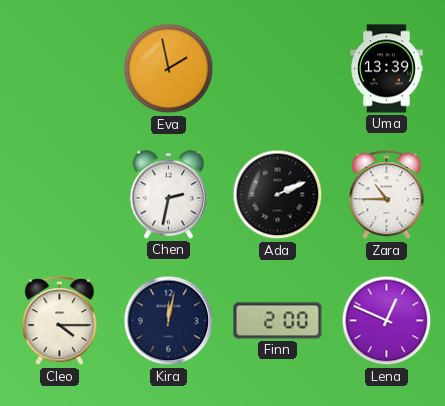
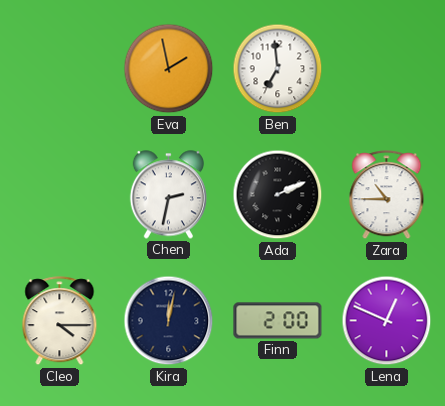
Ben: none -> 6:59 (278, 69)
Uma: 13:39 -> none (387, 69)
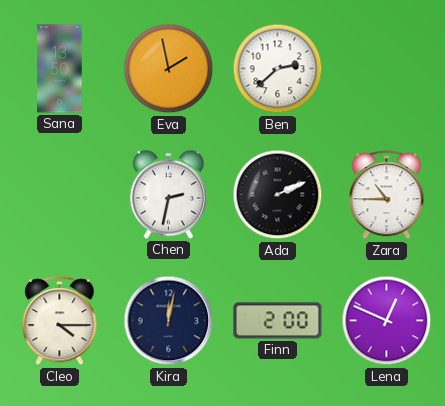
Sana: none -> 13:50 (60, 69)
Ben: 6:59 -> 2:38 (278, 69)
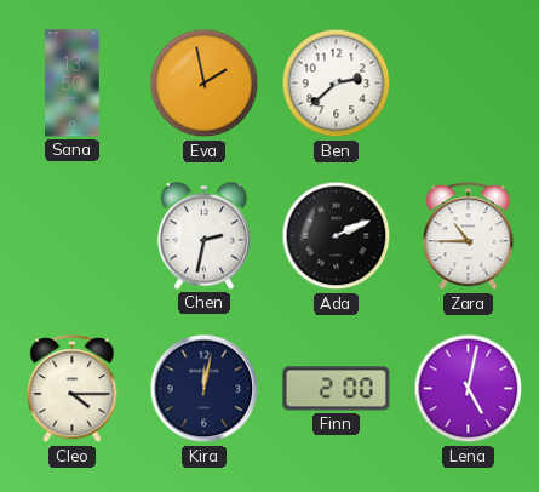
Lena: 12:49 -> 5:02 (469, 389)
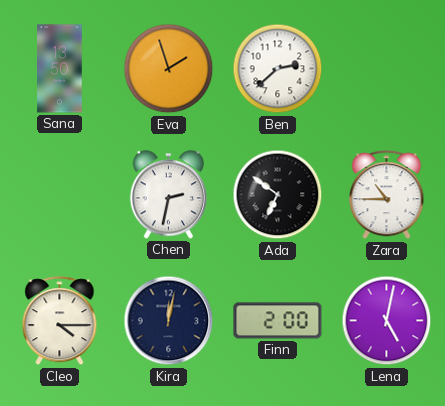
Eva: 1:58 -> 1:57 (169, 69)
Ada: 2:11 -> 6:51 (278, 195)
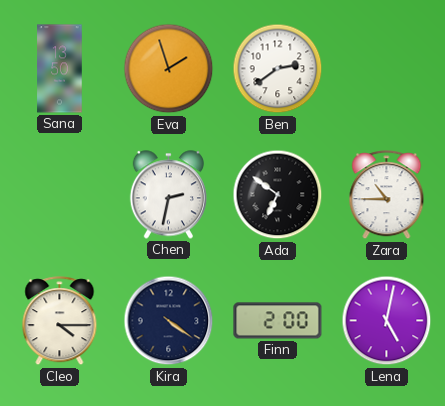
Ben: 2:38 -> 2:39 (278, 69)
Kira: 12:02 -> 4:21 (169, 321)
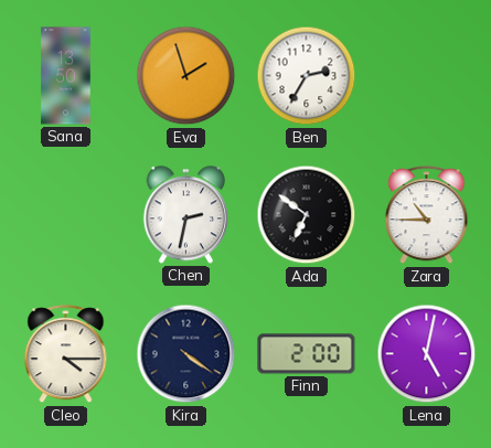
Ben: 2:39 -> 2:35 (307, 76)
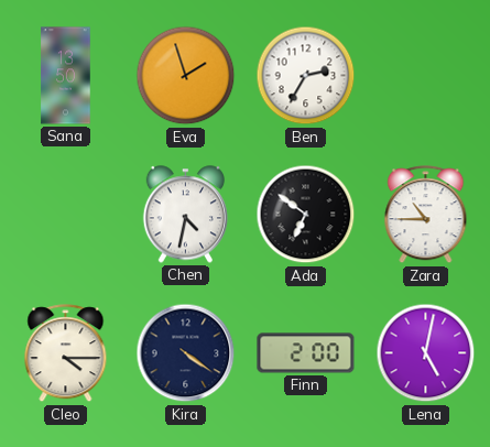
Chen: 2:32 -> 4:32 (185, 215)
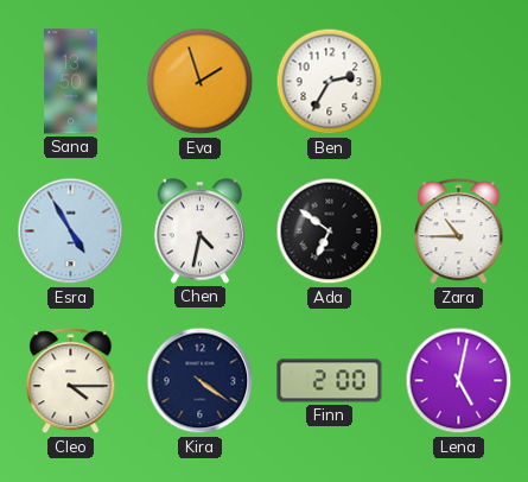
Esra: none -> 4:55 (71, 232)
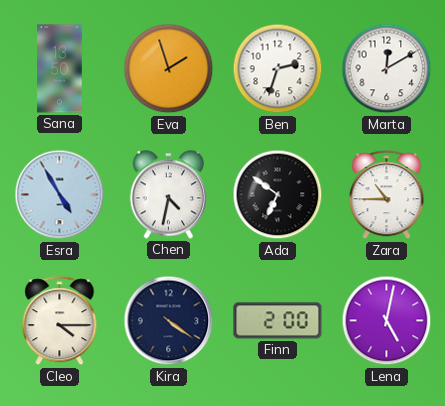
Ben: 2:35 -> 2:33 (278, 69)
Marta: none -> 12:10 (387, 69)
